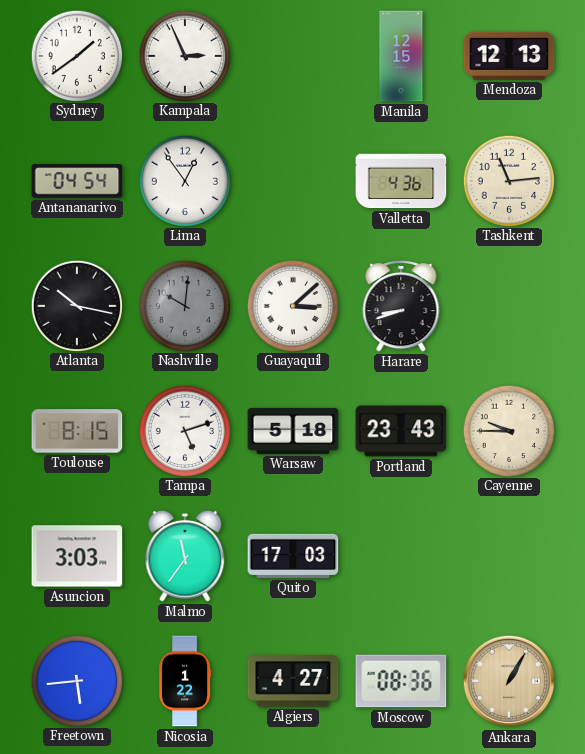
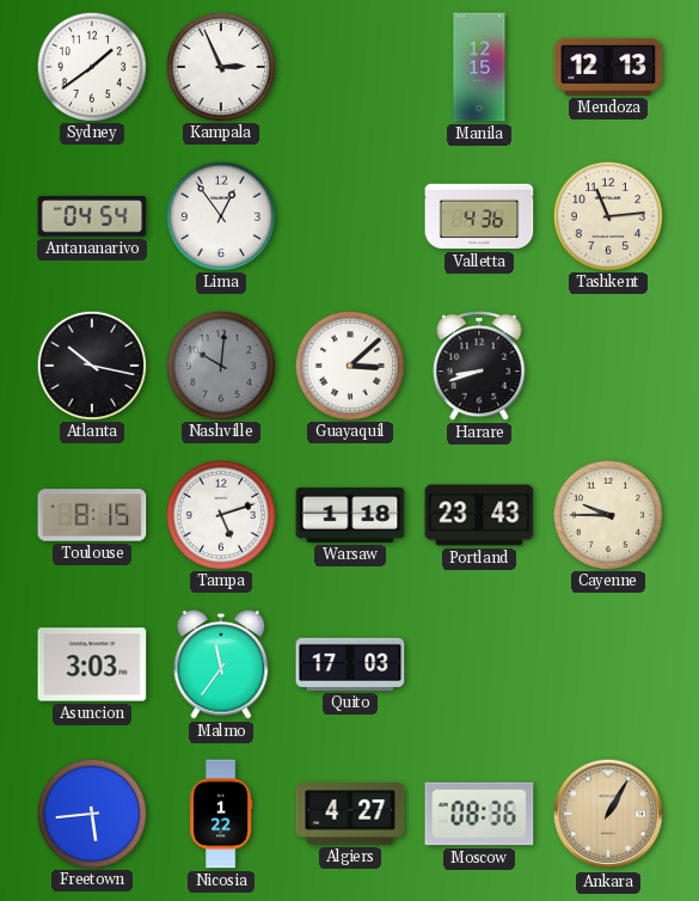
Warsaw: 5:18 -> 1:18 (350, 515)
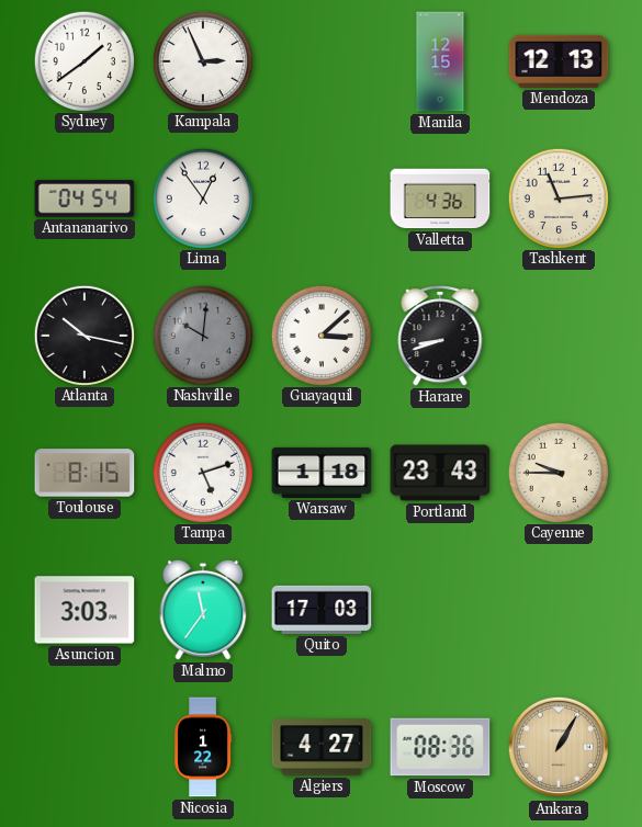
Freetown: 5:44 -> none (91, 813)
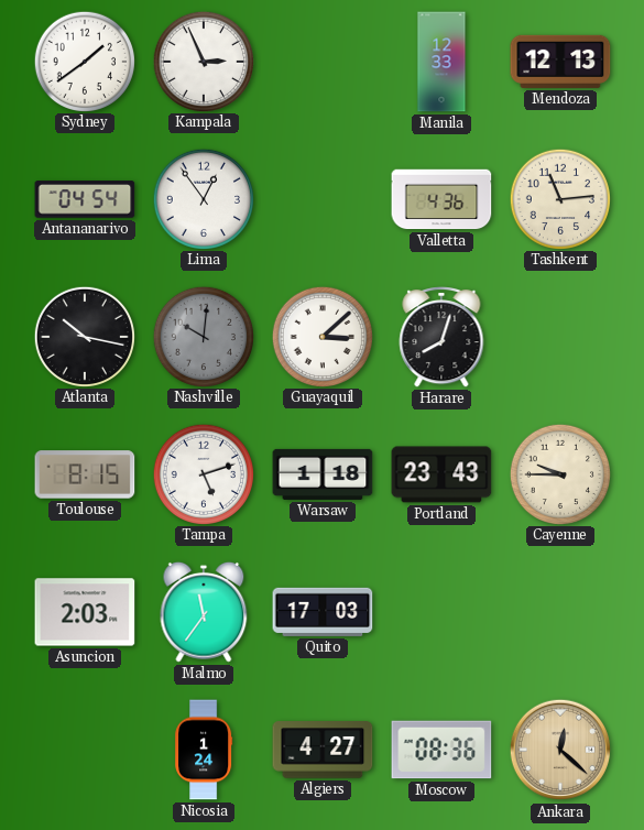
Manila: 12:15 -> 12:33 (441, 62)
Harare: 8:42 -> 8:03 (441, 338)
Asuncion: 3:03 -> 2:03 (85, 612)
Nicosia: 1:22 -> 1:24 (204, 750)
Ankara: 1:05 -> 12:22 (560, 750)
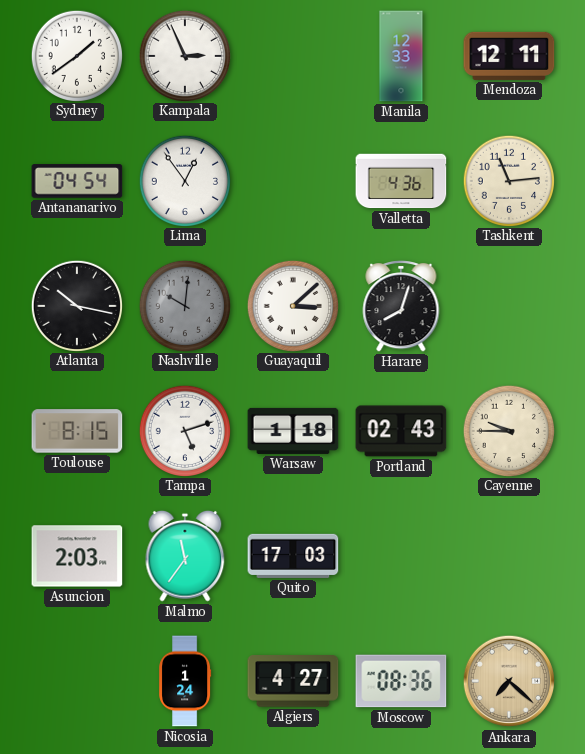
Mendoza: 12:13 -> 12:11 (509, 56)
Portland: 23:43 -> 02:43 (401, 431)
Ankara: 12:22 -> 7:22 (509, 681)
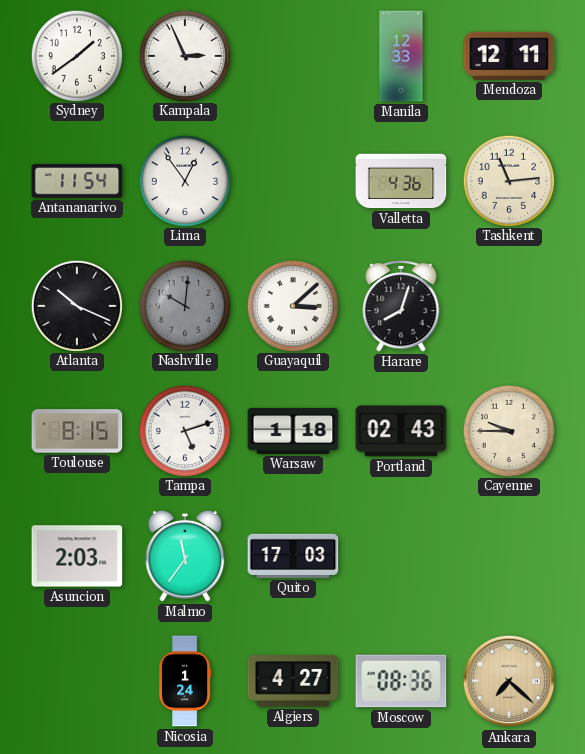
Antananarivo: 04:54 -> 11:54 (77, 181)
Atlanta: 10:17 -> 10:19 (76, 305)
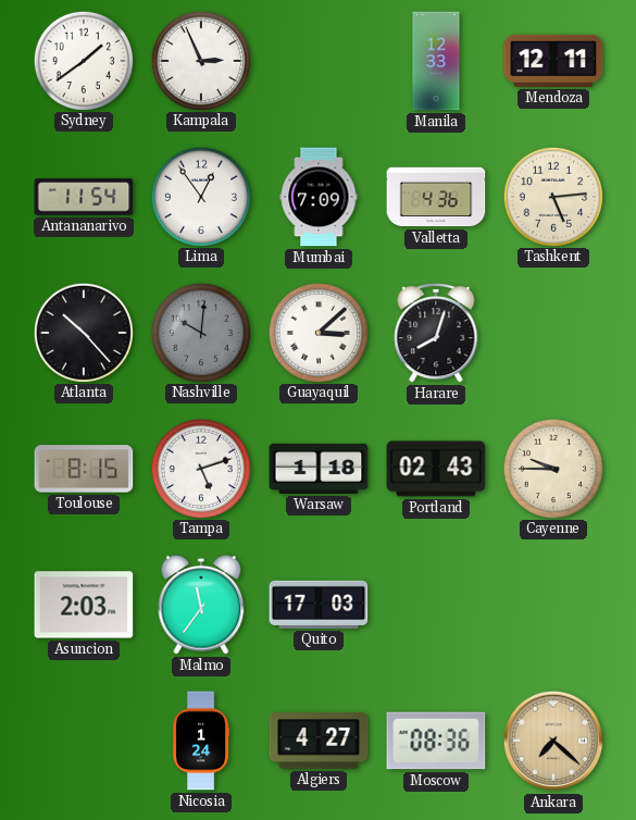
Mumbai: none -> 7:09 (319, 197)
Tashkent: 11:14 -> 5:14 (552, 196)
Atlanta: 10:19 -> 10:23 (83, 332)
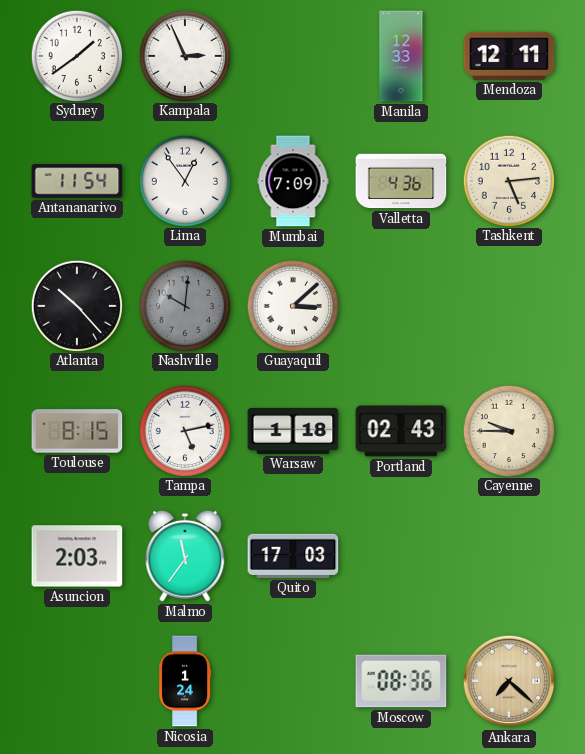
Harare: 8:03 -> none (436, 334)
Tampa: 5:12 -> 5:13 (184, 430)
Algiers: 4:27 -> none (319, 741)
